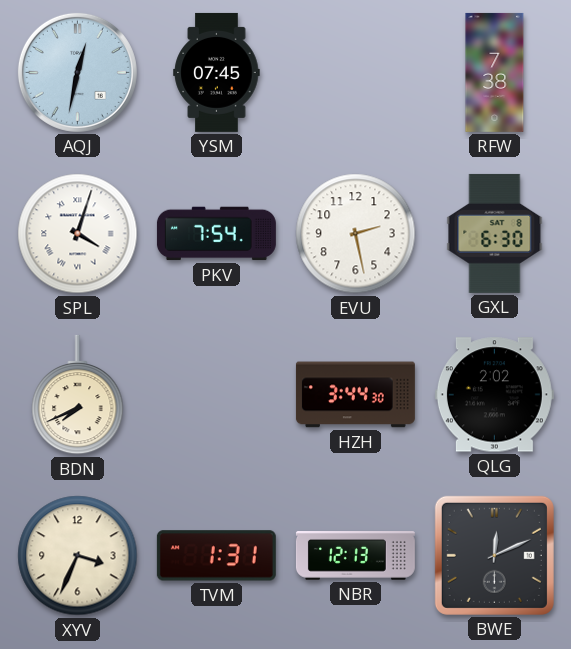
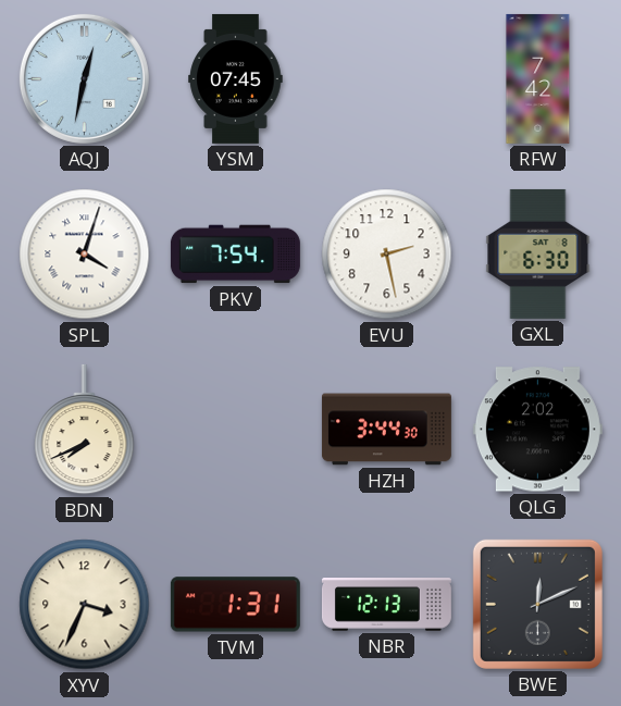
RFW: 7:38 -> 7:42 (538, 78)
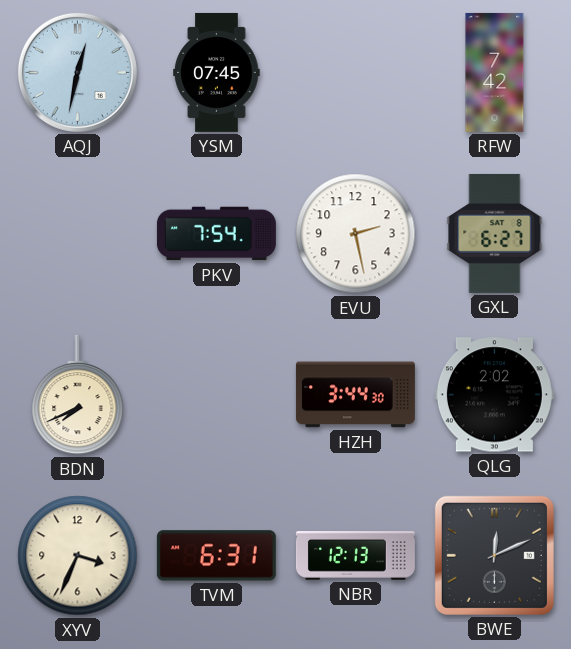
SPL: 4:03 -> none (85, 255)
GXL: 6:30 -> 6:27 (495, 233)
TVM: 1:31 -> 6:31 (216, 556)
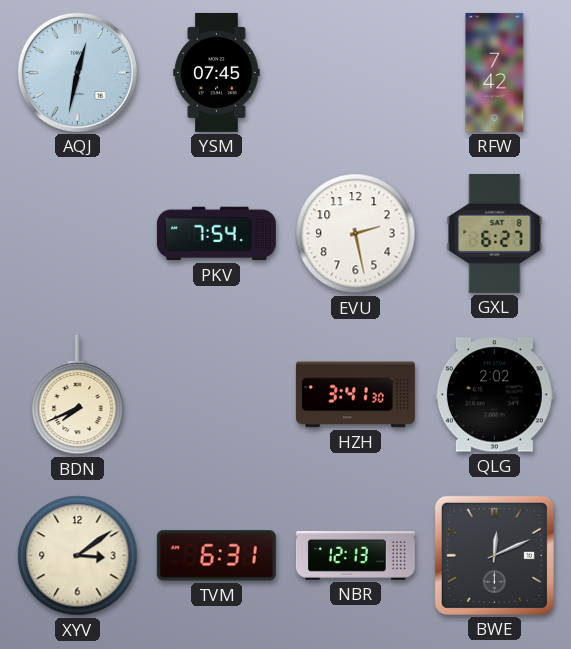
HZH: 3:44 -> 3:41 (355, 395)
XYV: 3:34 -> 3:09 (78, 556)
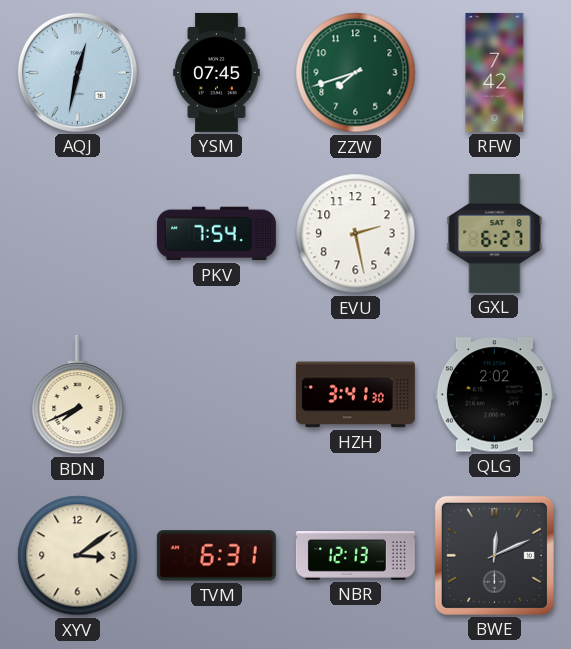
ZZW: none -> 7:42 (356, 73)
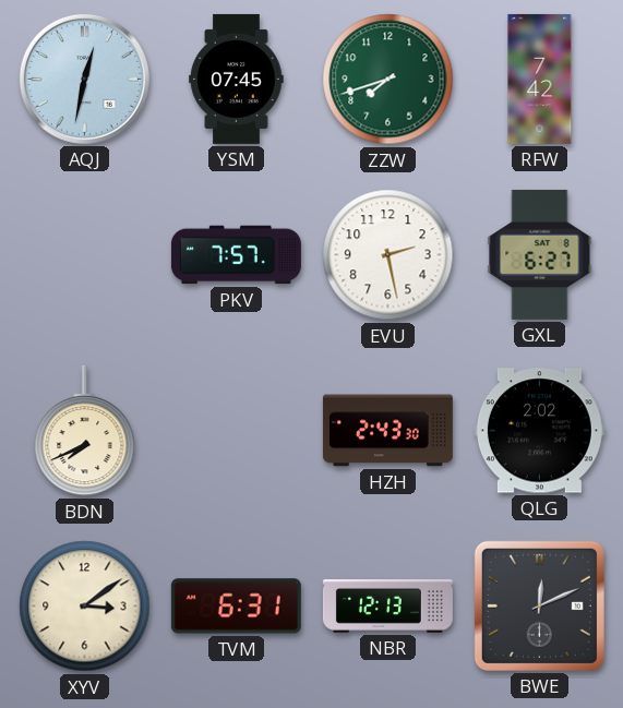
PKV: 7:54 -> 7:57 (236, 255)
HZH: 3:41 -> 2:43 (387, 431)
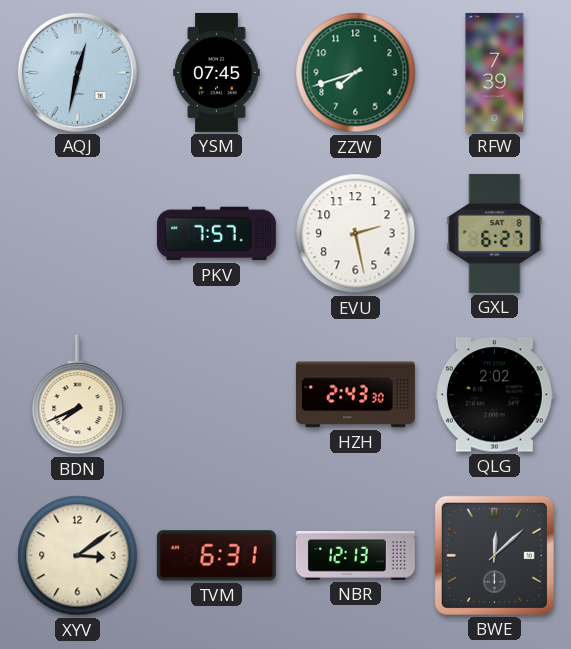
RFW: 7:42 -> 7:39 (495, 72)
BWE: 12:11 -> 12:08 (494, 555)
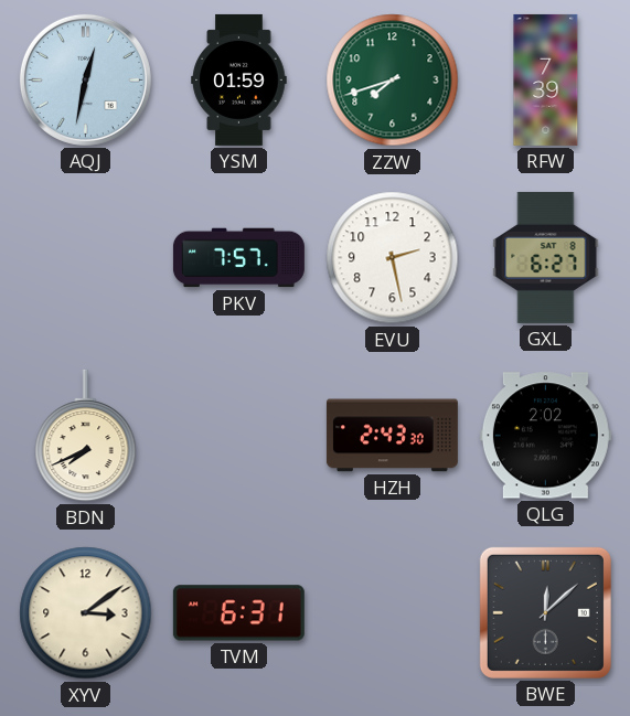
YSM: 07:45 -> 01:59 (239, 79)
NBR: 12:13 -> none (355, 556)
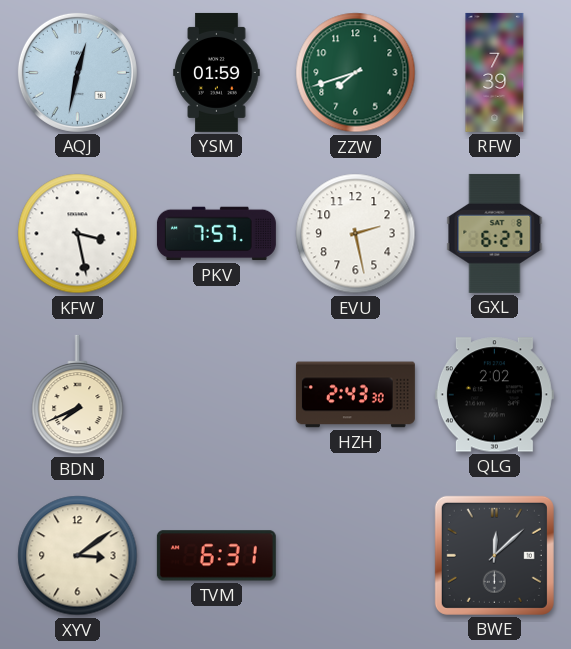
KFW: none -> 3:28 (78, 234)
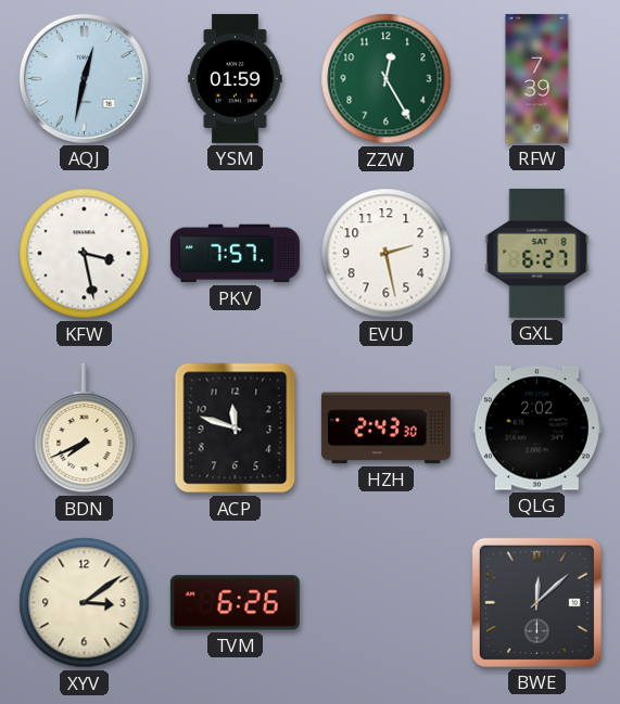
ZZW: 7:42 -> 12:25 (387, 79)
ACP: none -> 11:48 (236, 428)
TVM: 6:31 -> 6:26 (235, 603)
